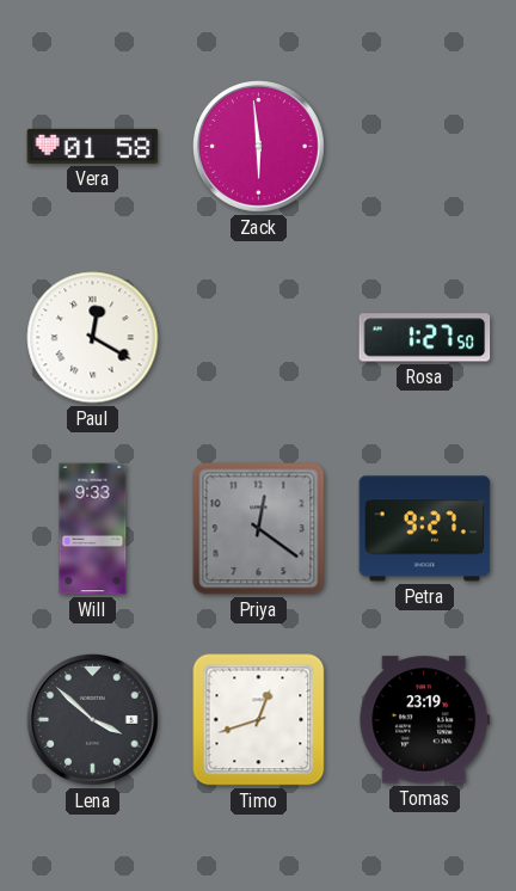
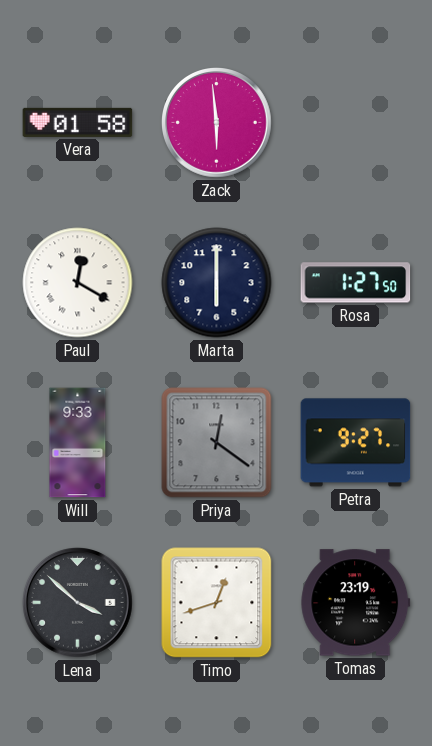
Marta: none -> 6:00 (217, 283)
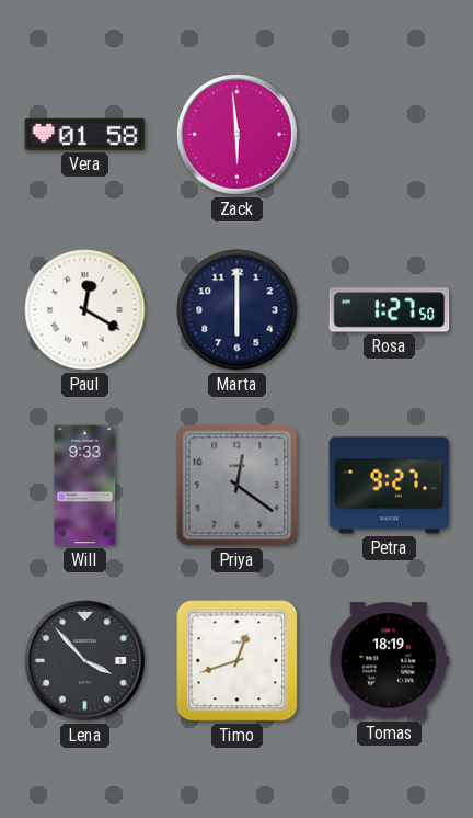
Lena: 3:52 -> 3:53 (85, 661)
Tomas: 23:19 -> 18:19 (390, 661)
